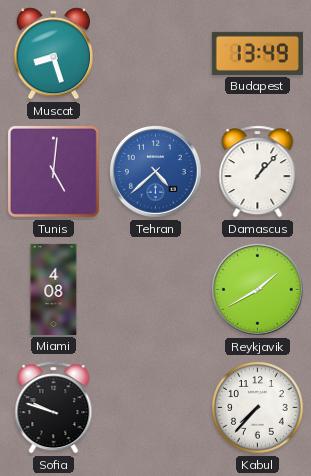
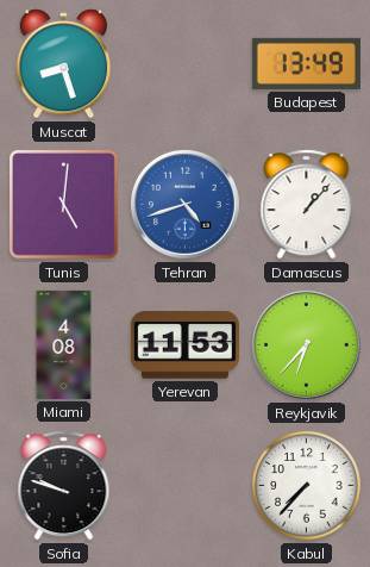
Tehran: 4:38 -> 4:42 (184, 204)
Yerevan: none -> 11:53 (184, 345)
Reykjavik: 1:40 -> 6:37 (306, 344)
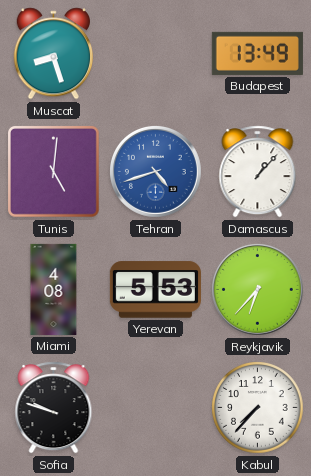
Yerevan: 11:53 -> 5:53 (155, 290)
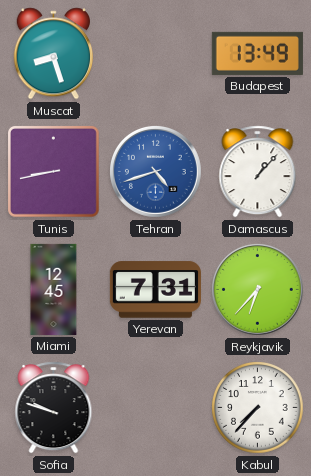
Tunis: 5:01 -> 8:43 (53, 171)
Miami: 4:08 -> 12:45 (54, 289)
Yerevan: 5:53 -> 7:31 (155, 290)
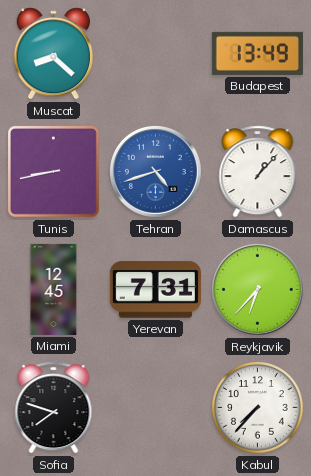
Muscat: 8:27 -> 8:22 (53, 54)
Sofia: 9:48 -> 7:48 (54, 408)
